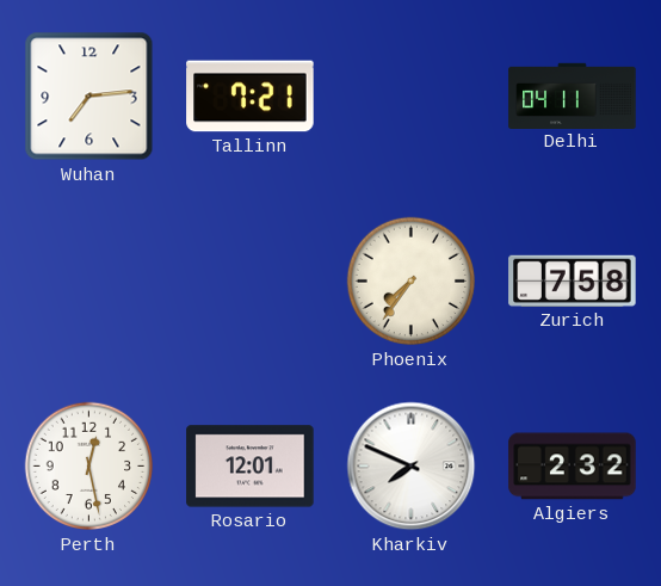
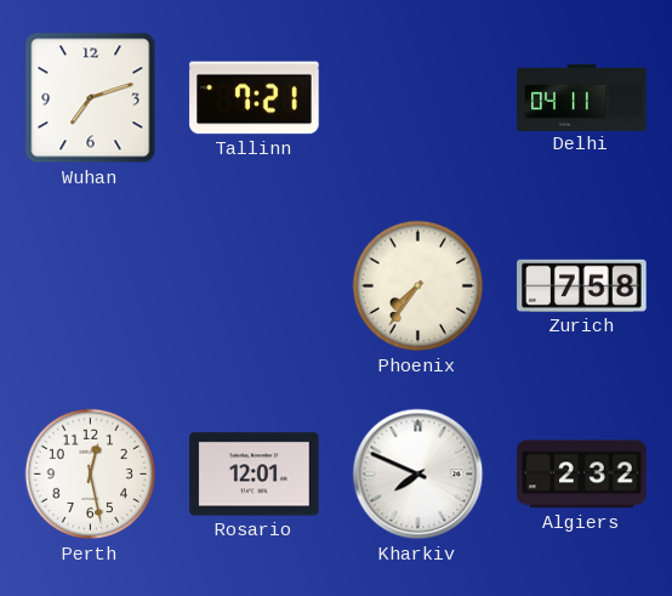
Wuhan: 7:14 -> 7:12 (91, 98)
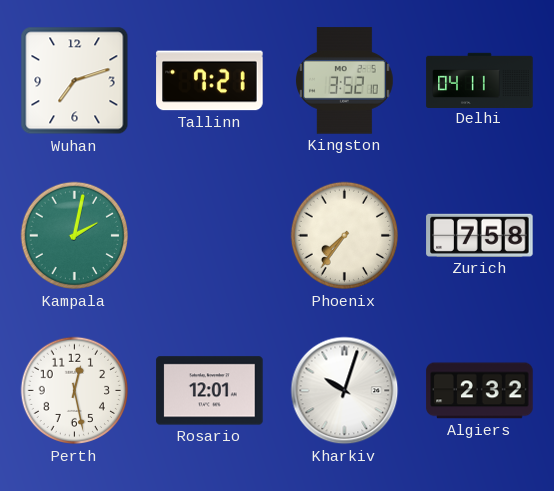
Kingston: none -> 3:52 (344, 81)
Kampala: none -> 2:02 (75, 236)
Kharkiv: 7:49 -> 10:03 (345, 391)
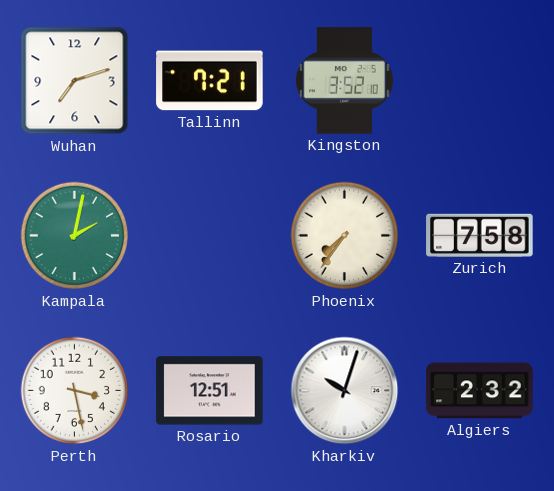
Delhi: 04:11 -> none (480, 80)
Perth: 12:28 -> 3:28 (75, 391)
Rosario: 12:01 -> 12:51 (210, 391)
